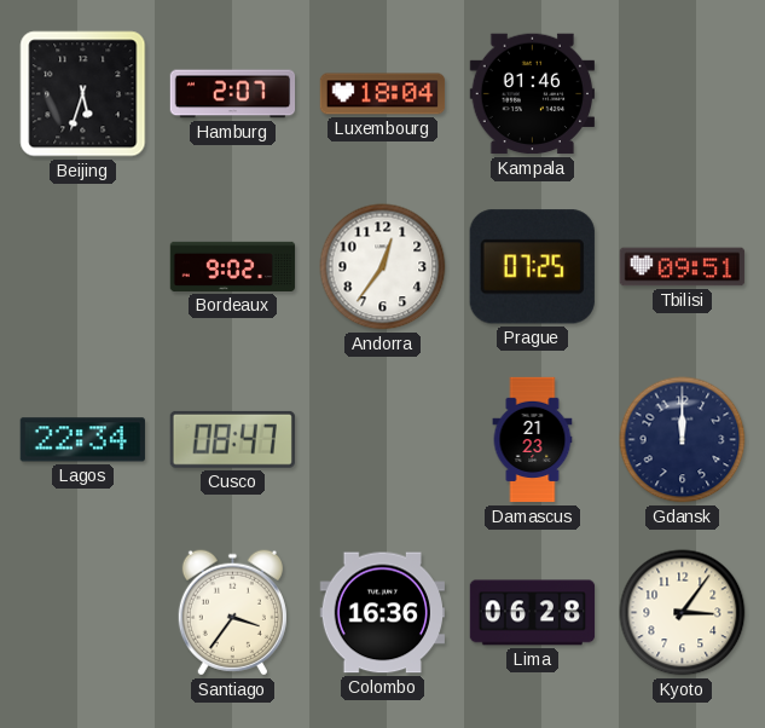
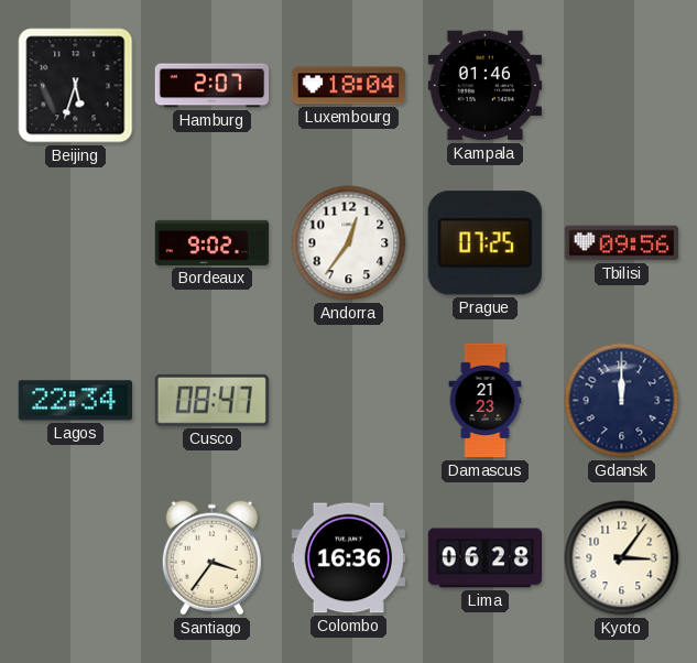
Tbilisi: 09:51 -> 09:56 (622, 243)
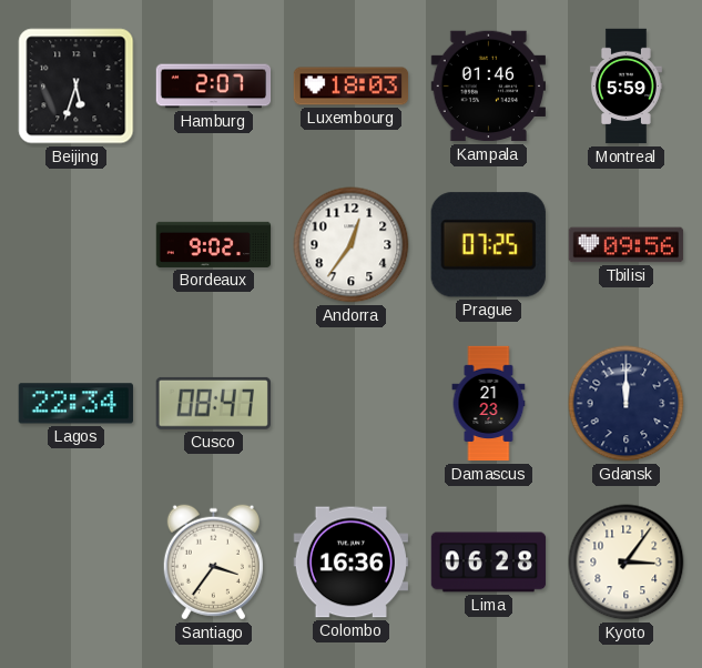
Luxembourg: 18:04 -> 18:03 (352, 87)
Montreal: none -> 5:59 (625, 87)
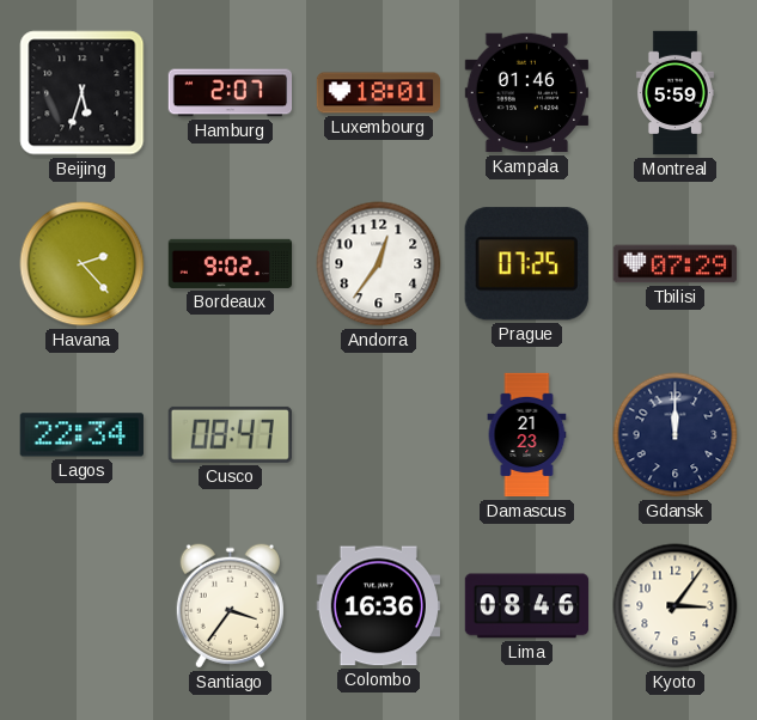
Luxembourg: 18:03 -> 18:01 (379, 93)
Havana: none -> 2:23 (83, 264)
Tbilisi: 09:56 -> 07:29 (676, 264)
Lima: 06:28 -> 08:46 (527, 606)
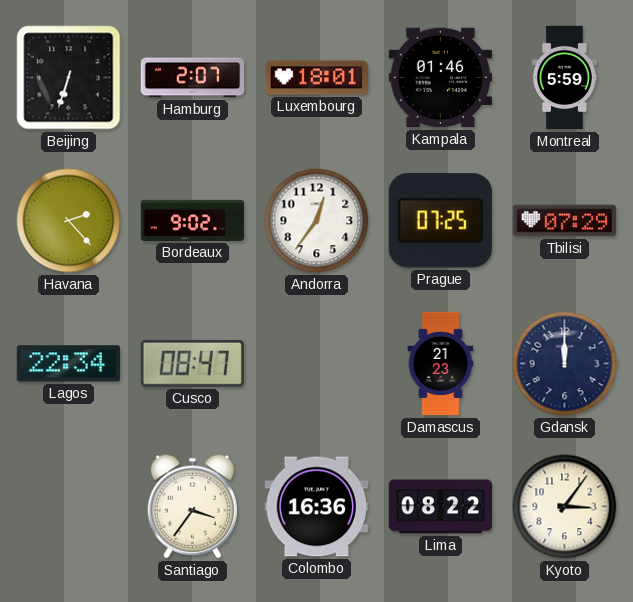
Beijing: 5:33 -> 6:33 (69, 78)
Lima: 08:46 -> 08:22 (441, 507)
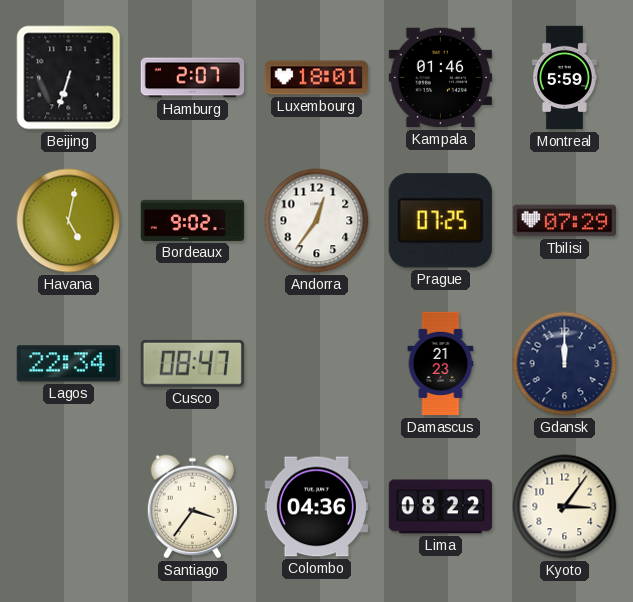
Havana: 2:23 -> 5:02 (69, 221)
Colombo: 16:36 -> 04:36 (316, 507)
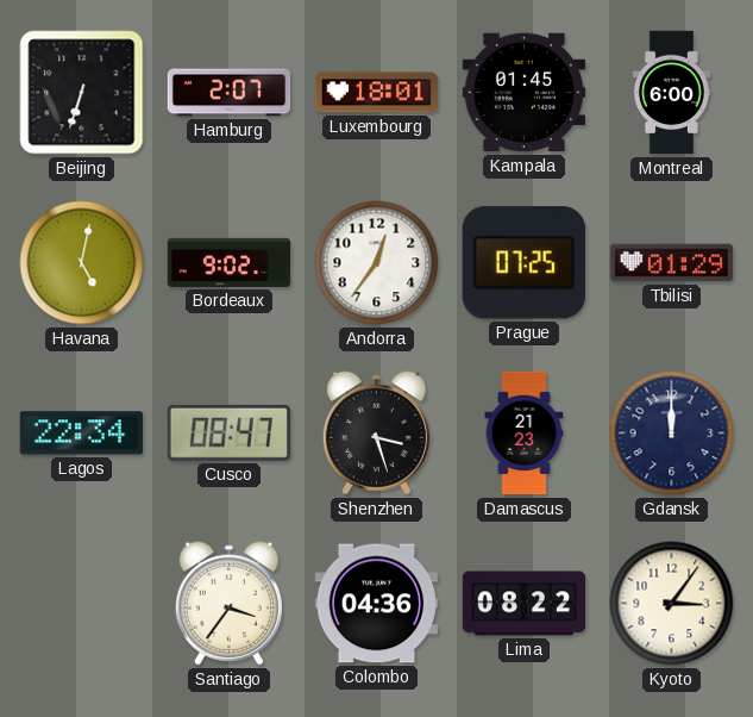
Kampala: 01:46 -> 01:45 (523, 93)
Montreal: 5:59 -> 6:00 (671, 93)
Tbilisi: 07:29 -> 01:29 (672, 263)
Shenzhen: none -> 3:27 (376, 434)
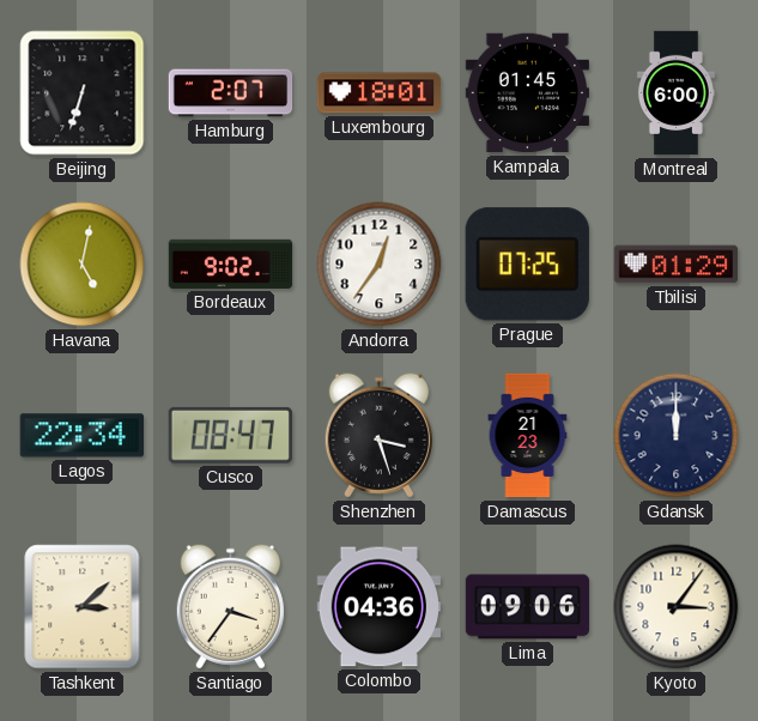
Tashkent: none -> 3:08 (83, 607)
Lima: 08:22 -> 09:06 (528, 607)
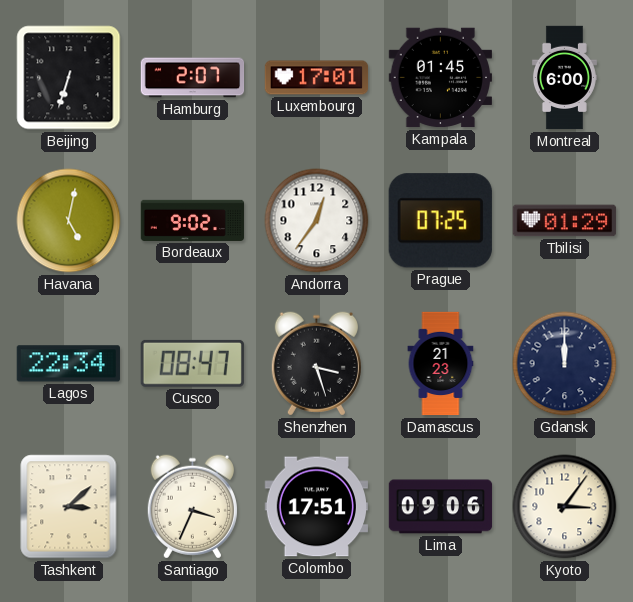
Luxembourg: 18:01 -> 17:01 (317, 78)
Santiago: 3:36 -> 3:34 (192, 507)
Colombo: 04:36 -> 17:51 (316, 507)
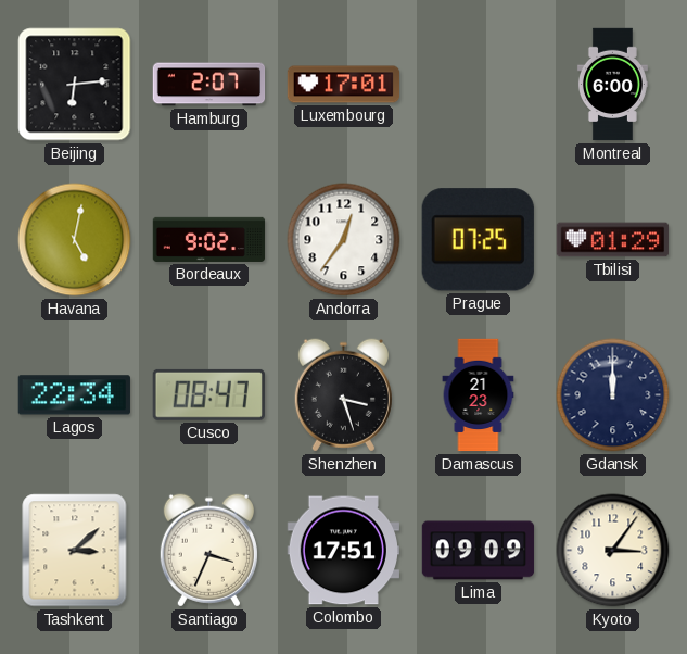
Beijing: 6:33 -> 6:14 (75, 85)
Kampala: 01:45 -> none (440, 78)
Lima: 09:06 -> 09:09 (479, 551)
